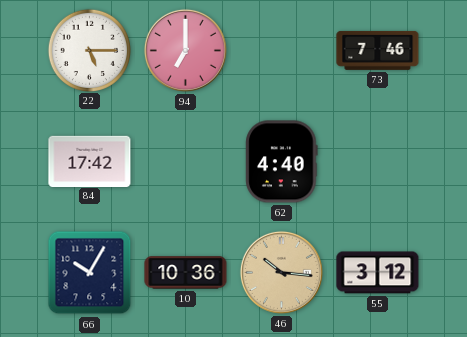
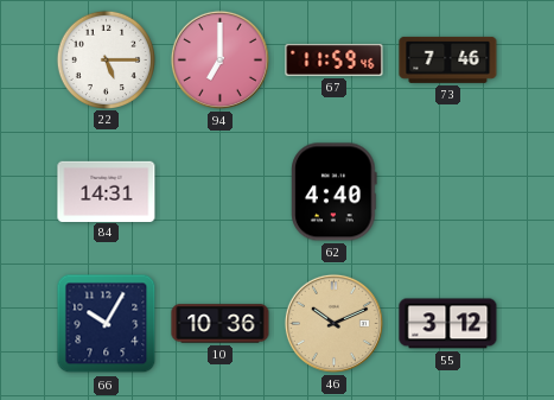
67: none -> 11:59 (335, 61)
84: 17:42 -> 14:31 (107, 191)
46: 10:16 -> 10:11 (333, 323)
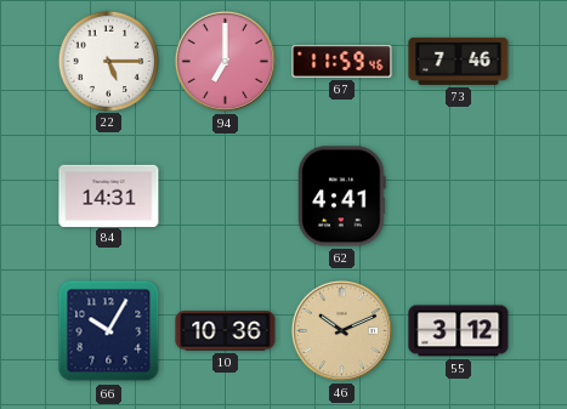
62: 4:40 -> 4:41 (342, 197)
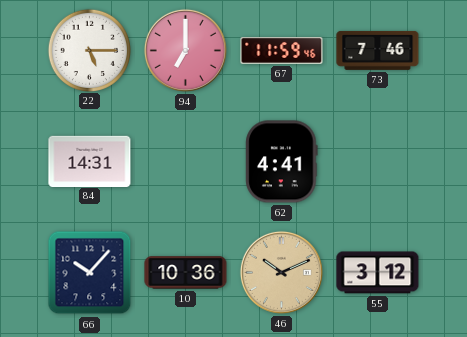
66: 10:05 -> 10:07 (90, 273)
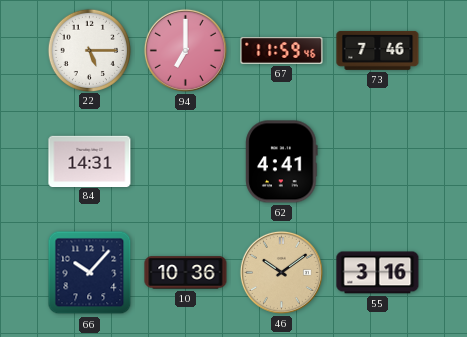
46: 10:11 -> 10:09 (281, 272)
55: 3:12 -> 3:16 (378, 273)
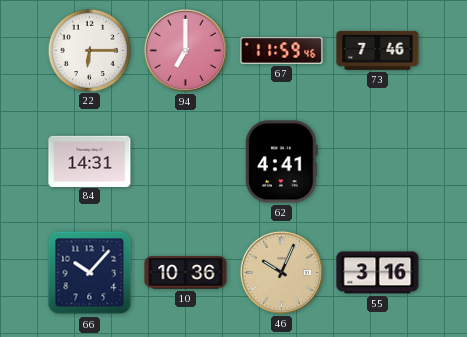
22: 5:15 -> 6:15 (89, 50)
46: 10:09 -> 10:04 (281, 272)
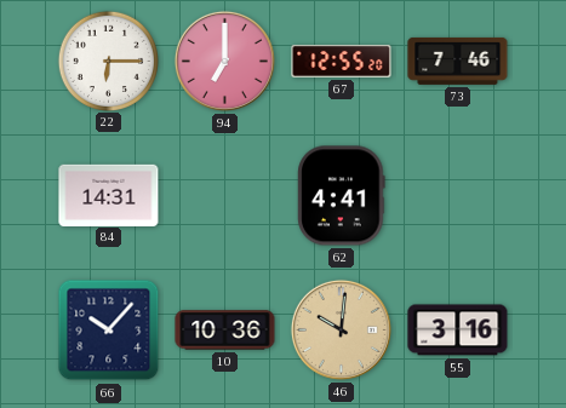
67: 11:59 -> 12:55 (342, 62)
46: 10:04 -> 10:01 (341, 329)
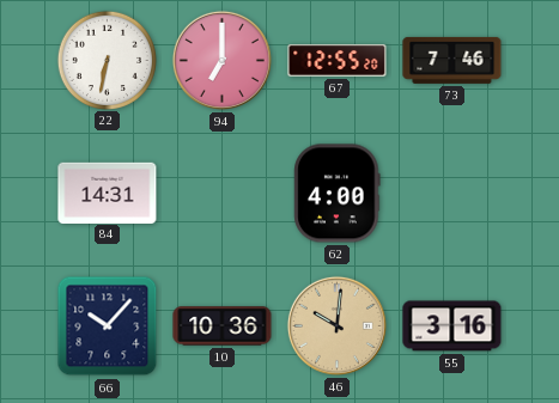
22: 6:15 -> 6:32 (107, 60)
62: 4:41 -> 4:00 (338, 194)
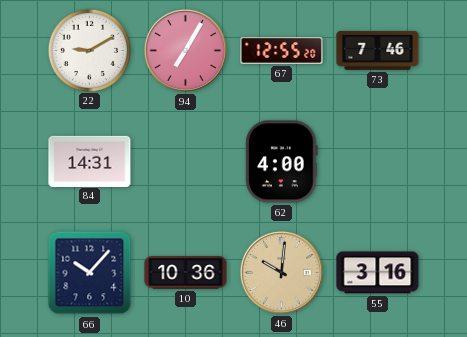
22: 6:32 -> 9:10 (89, 50)
94: 7:00 -> 7:05 (185, 50)
